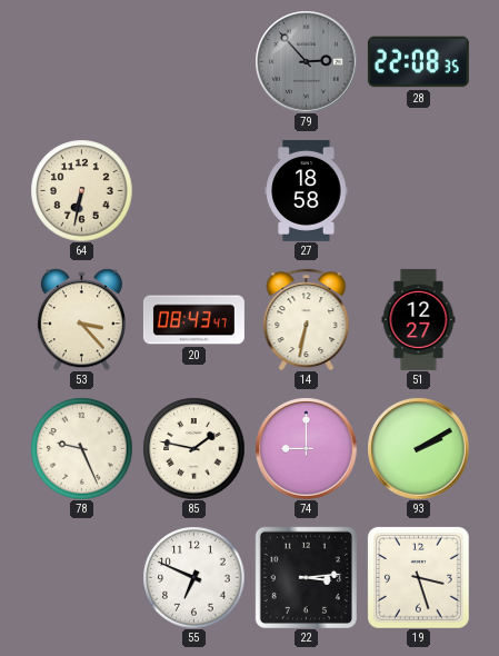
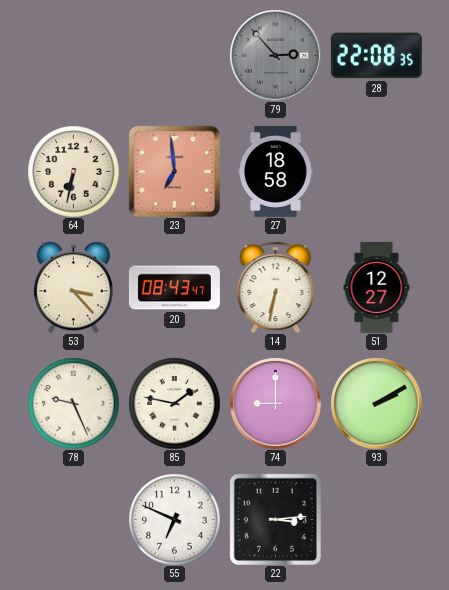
23: none -> 6:59 (174, 171)
19: 3:27 -> none (418, 577)
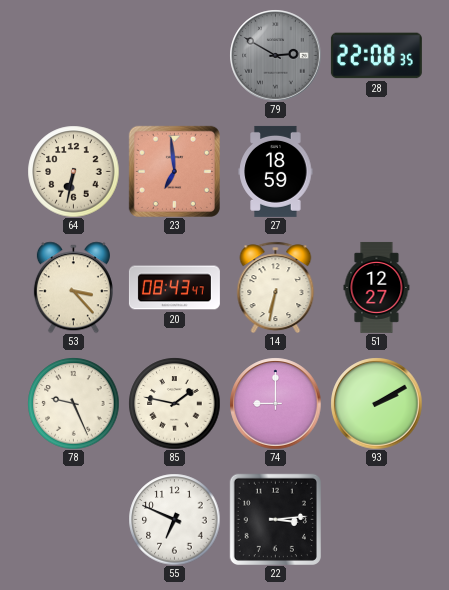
79: 2:53 -> 2:50 (275, 55)
27: 18:58 -> 18:59 (276, 171)
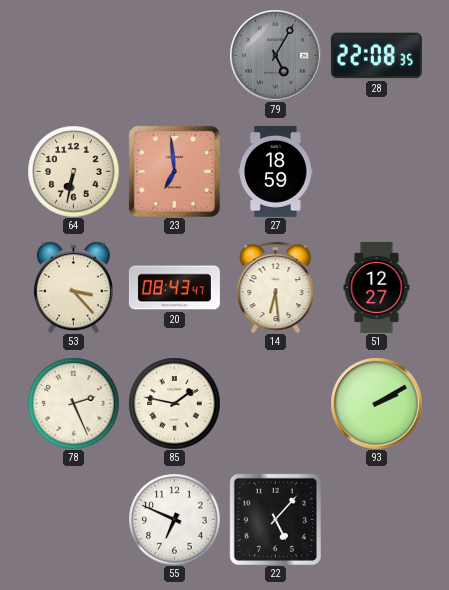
79: 2:50 -> 5:05 (275, 55)
14: 6:32 -> 6:29 (276, 287)
78: 9:26 -> 2:26 (73, 403)
74: 9:00 -> none (275, 403)
22: 3:14 -> 5:07 (275, 519)
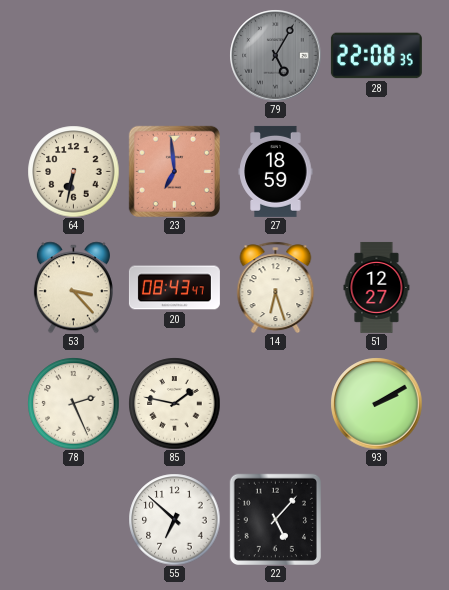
14: 6:29 -> 6:27 (276, 287)
55: 6:49 -> 6:52 (174, 519)
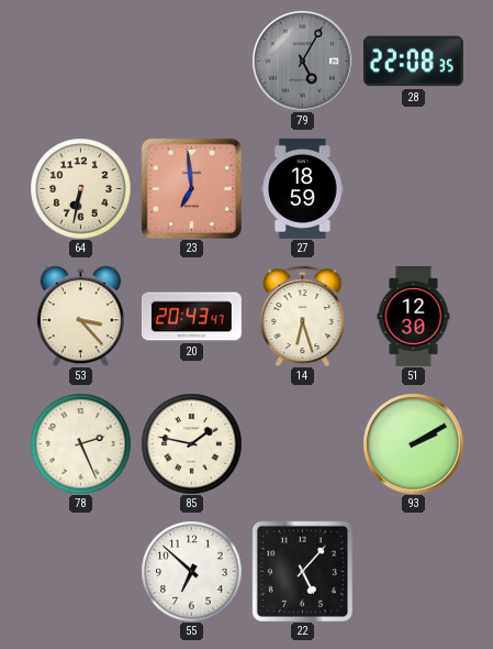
20: 08:43 -> 20:43 (191, 317)
51: 12:27 -> 12:30 (414, 316)
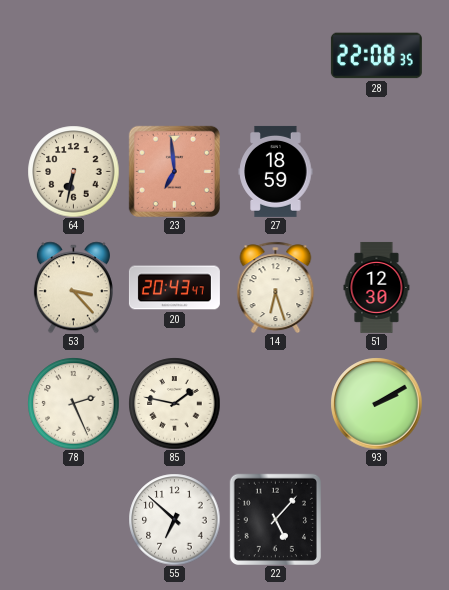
79: 5:05 -> none (302, 61)
